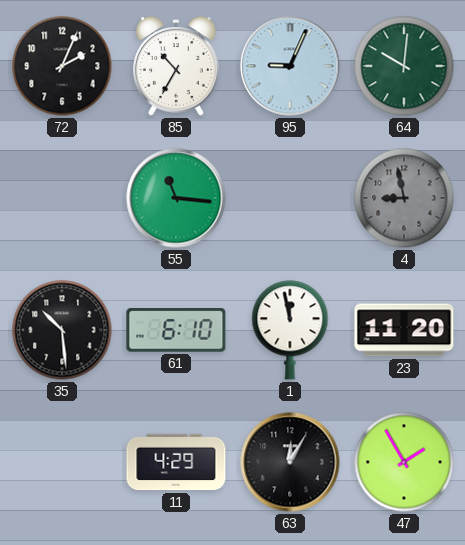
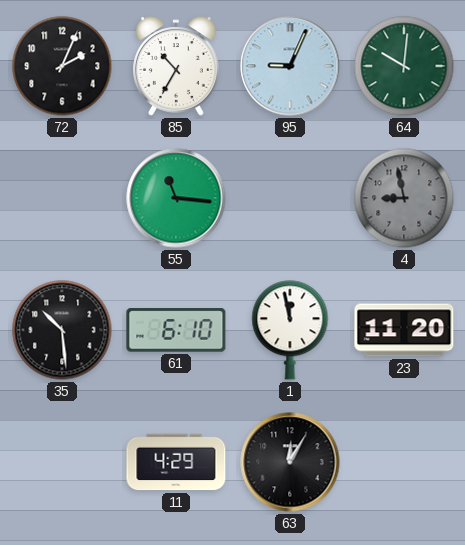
47: 1:55 -> none (404, 462)
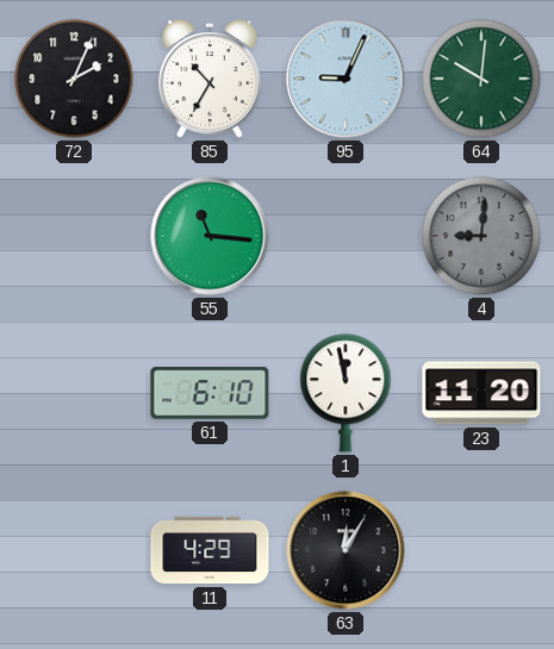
4: 8:58 -> 9:01 (481, 236)
35: 10:29 -> none (62, 330)
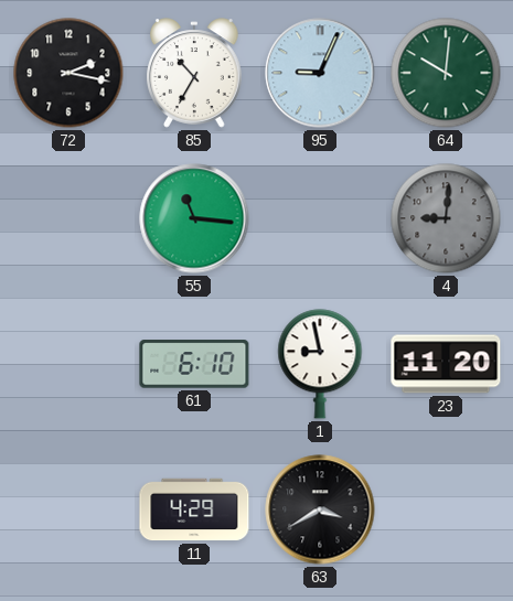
72: 2:04 -> 2:17 (68, 73)
1: 11:58 -> 8:58 (320, 364)
63: 12:05 -> 3:40 (320, 509)
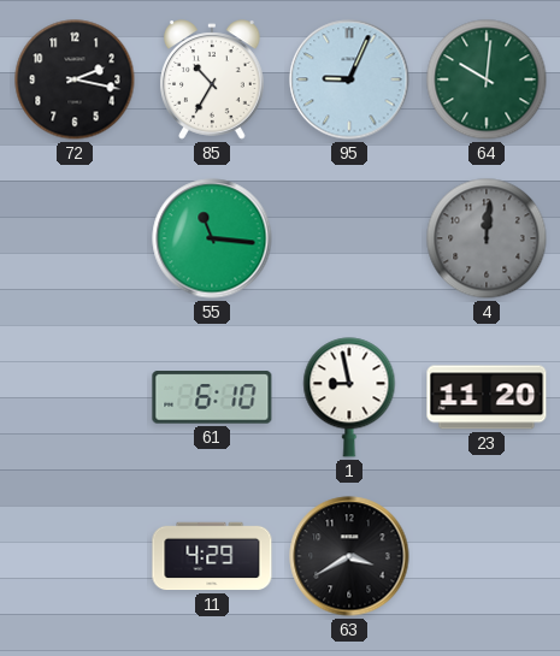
4: 9:01 -> 12:01 (487, 238)
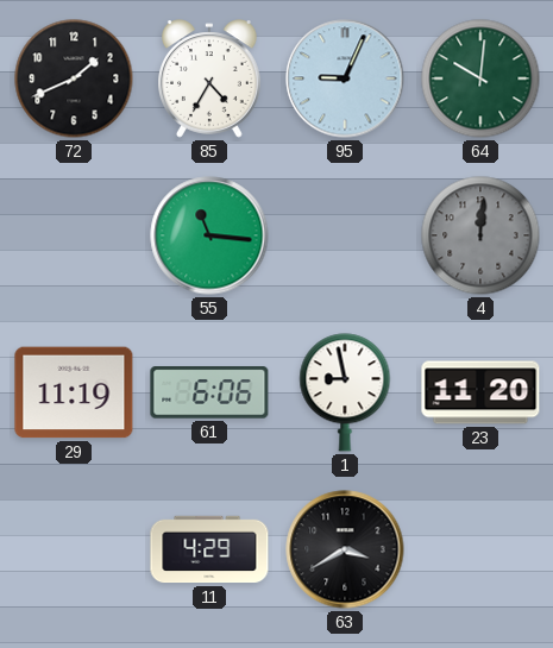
72: 2:17 -> 1:41 (74, 78)
85: 10:35 -> 4:35 (210, 78)
29: none -> 11:19 (74, 392)
61: 6:10 -> 6:06 (209, 392)
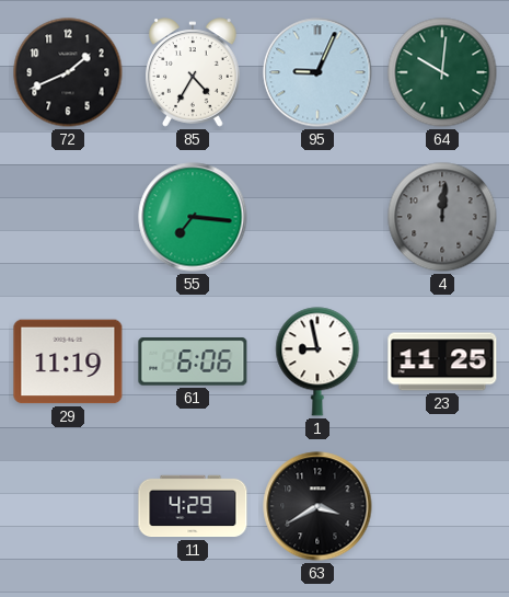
55: 11:16 -> 7:16 (193, 217)
23: 11:20 -> 11:25 (442, 361)
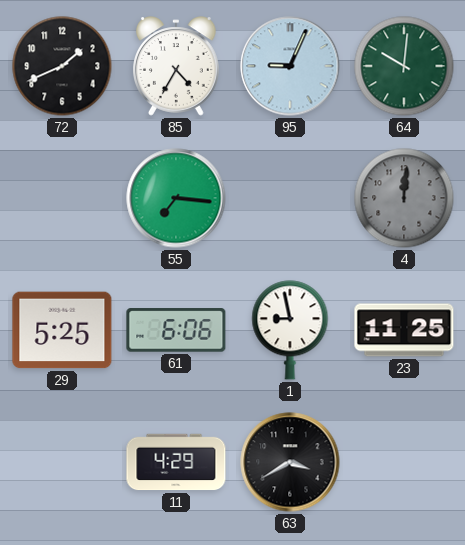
29: 11:19 -> 5:25 (62, 330)
